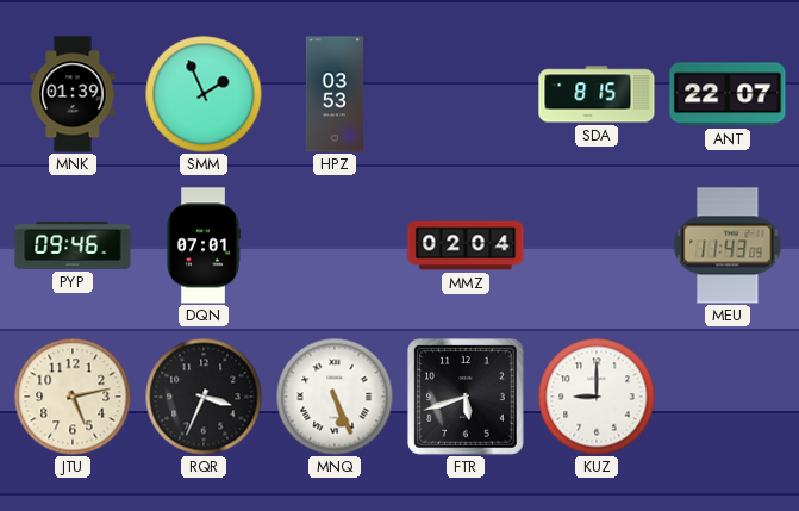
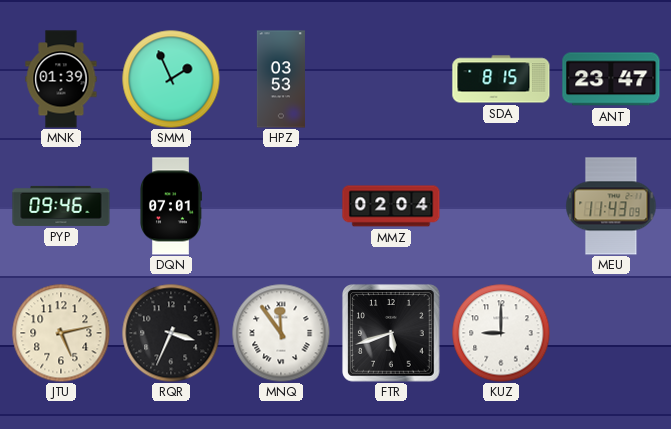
ANT: 22:07 -> 23:47 (611, 79)
MNQ: 5:26 -> 11:54 (281, 333)
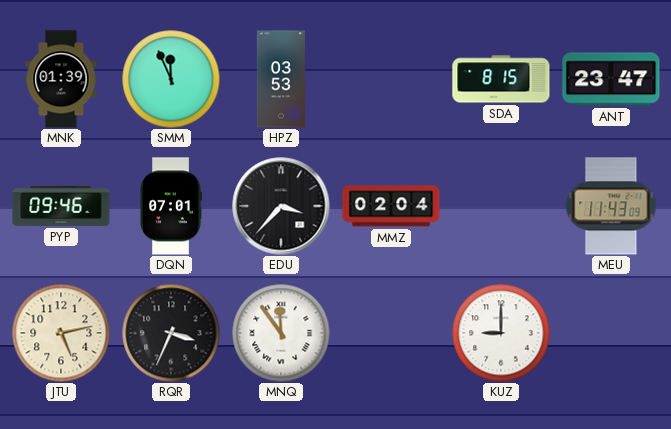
SMM: 1:56 -> 11:56 (171, 79)
EDU: none -> 3:37 (281, 206)
FTR: 5:42 -> none (391, 333)
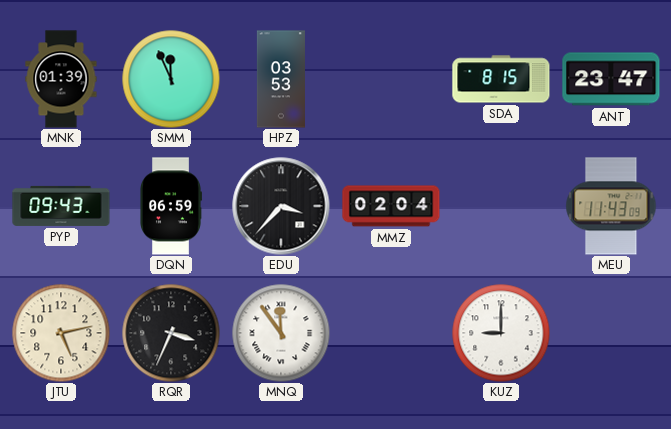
PYP: 09:46 -> 09:43 (61, 206)
DQN: 07:01 -> 06:59 (171, 206)
